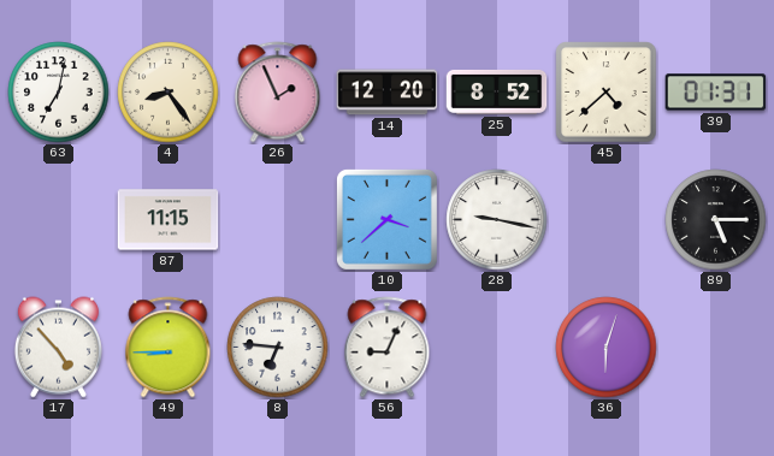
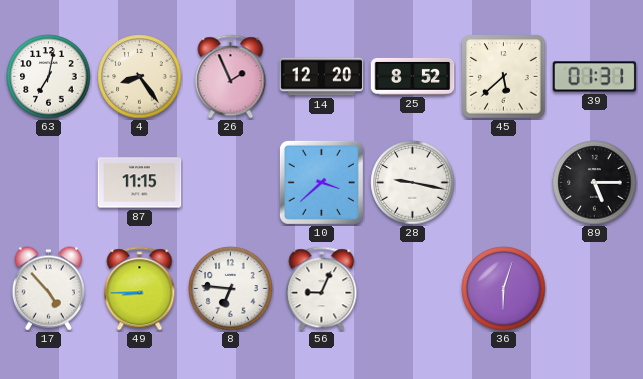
45: 4:38 -> 5:38 (504, 77)
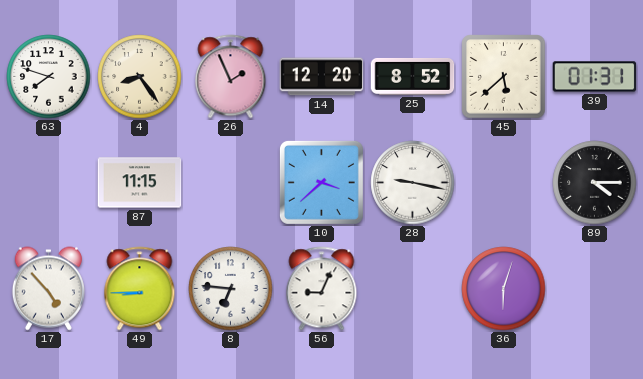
63: 7:02 -> 7:48 (49, 77)
89: 5:15 -> 4:15 (595, 183)
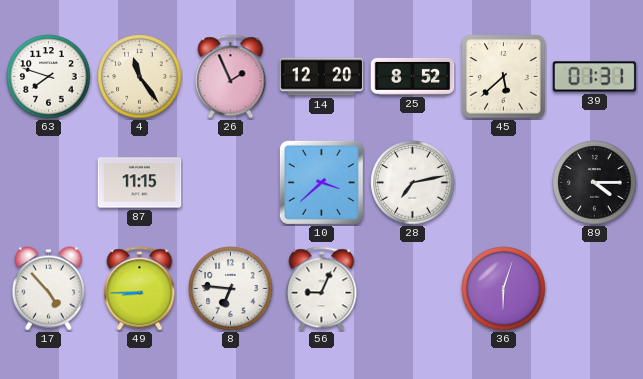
4: 8:24 -> 11:24 (140, 77)
28: 9:17 -> 7:13 (413, 183)
